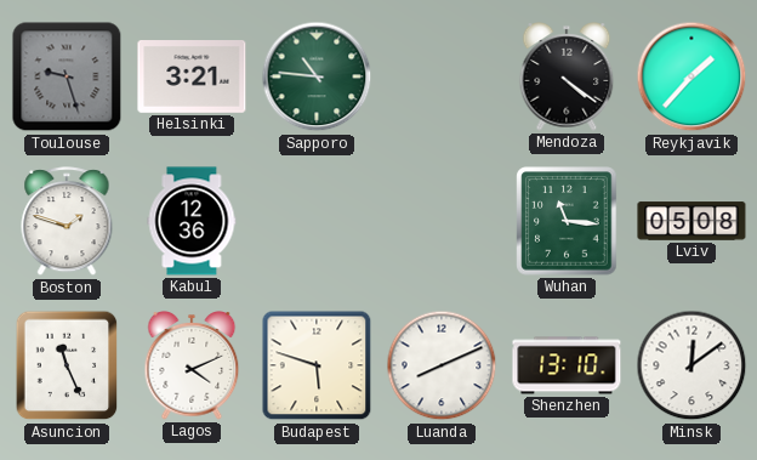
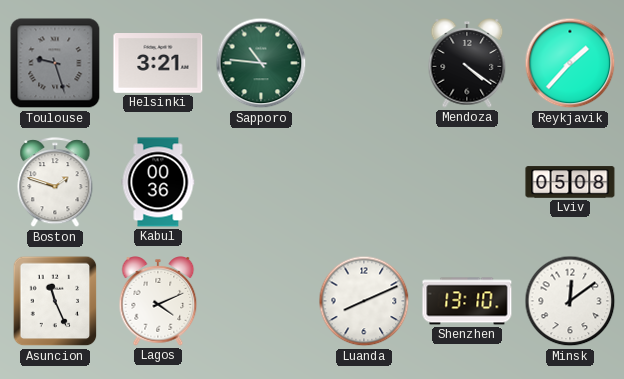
Kabul: 12:36 -> 00:36 (158, 182)
Wuhan: 11:16 -> none (567, 221)
Budapest: 5:48 -> none (317, 365)
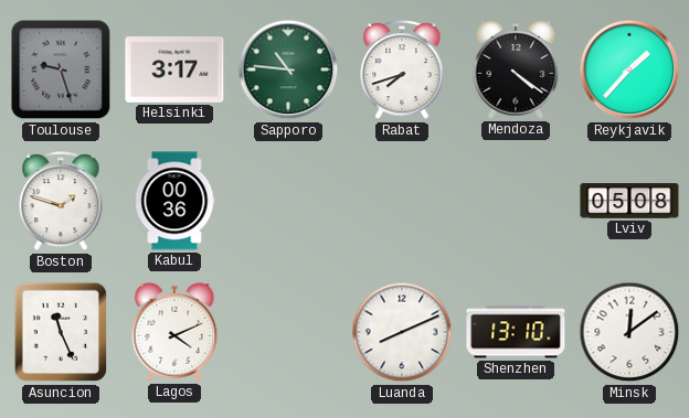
Helsinki: 3:21 -> 3:17 (174, 71)
Rabat: none -> 7:42 (402, 71)
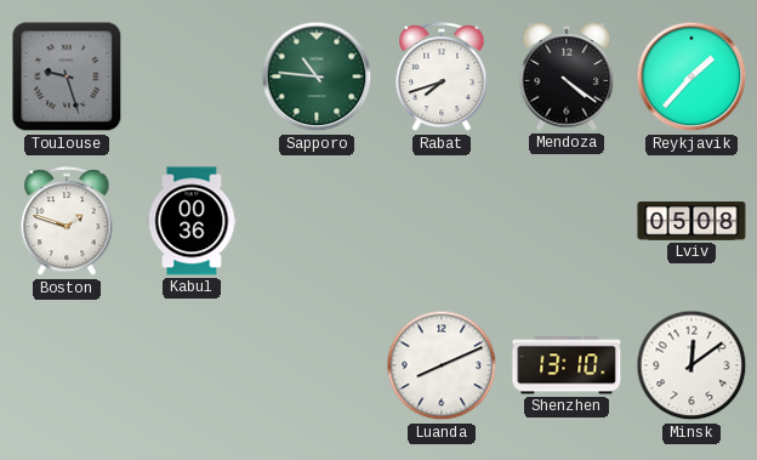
Helsinki: 3:17 -> none (174, 71)
Asuncion: 11:26 -> none (61, 332)
Lagos: 4:11 -> none (174, 332)
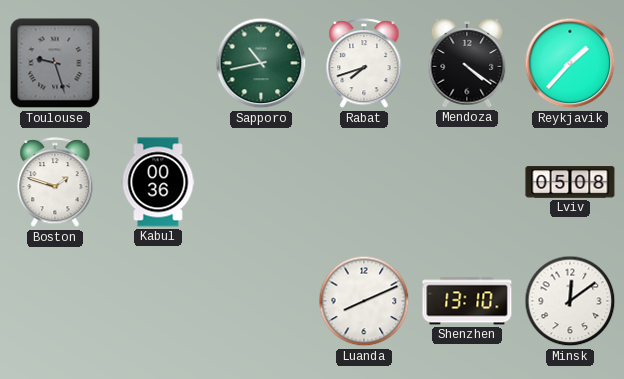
Sapporo: 10:46 -> 10:43 (261, 63)
